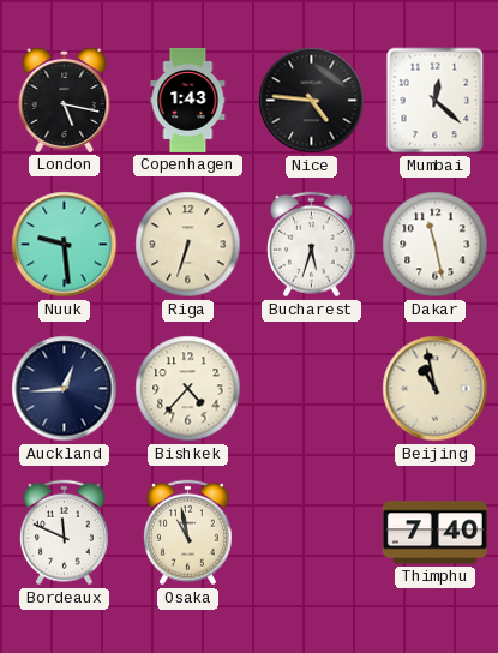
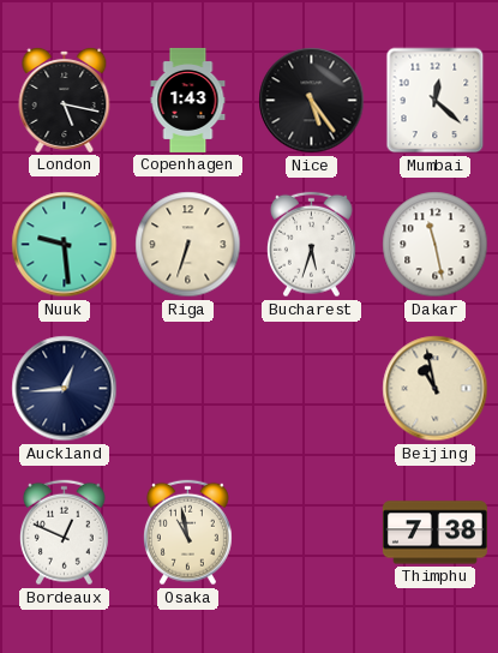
Nice: 4:46 -> 5:24 (312, 101)
Bishkek: 4:37 -> none (188, 389)
Bordeaux: 11:49 -> 12:49 (64, 533)
Thimphu: 7:40 -> 7:38 (434, 533)
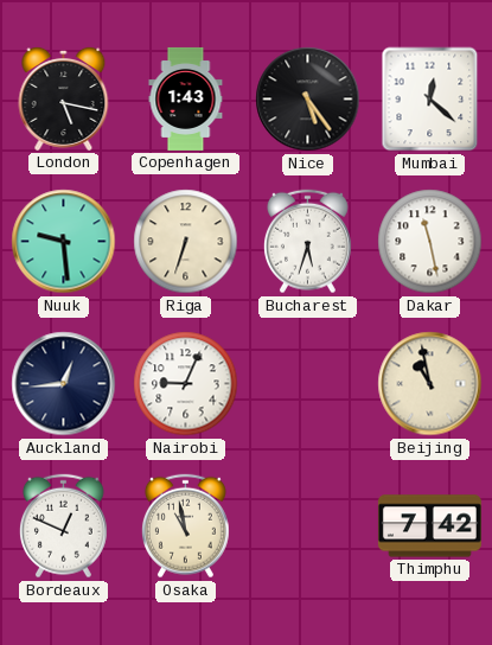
Nairobi: none -> 9:04 (186, 384)
Thimphu: 7:38 -> 7:42 (429, 526)
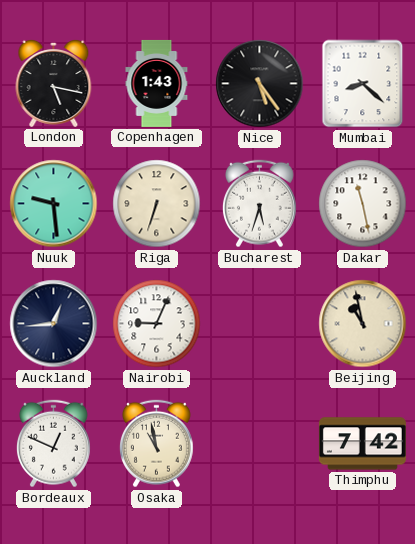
Mumbai: 12:22 -> 8:22 (363, 84)
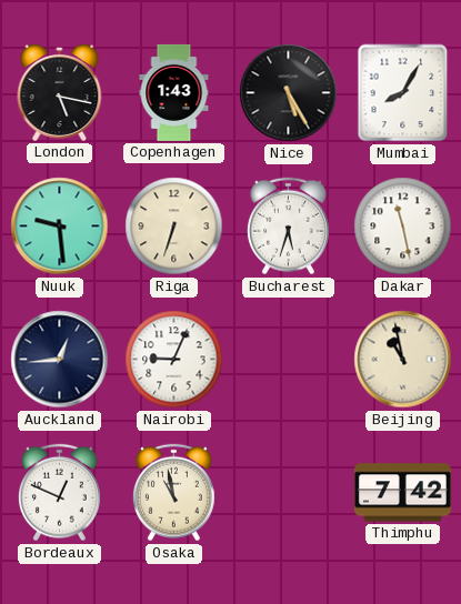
Nice: 5:24 -> 5:25 (289, 93)
Mumbai: 8:22 -> 8:05 (403, 93)
